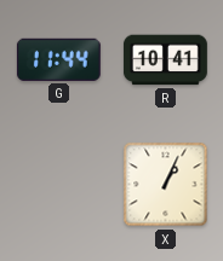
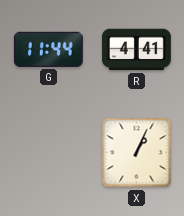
R: 10:41 -> 4:41 (136, 50)
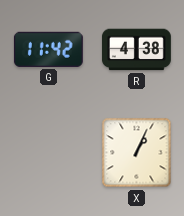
G: 11:44 -> 11:42 (48, 49)
R: 4:41 -> 4:38 (136, 50)
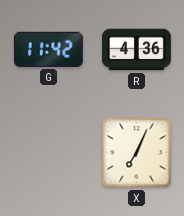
R: 4:38 -> 4:36 (136, 50)
X: 1:04 -> 7:04 (137, 153)
